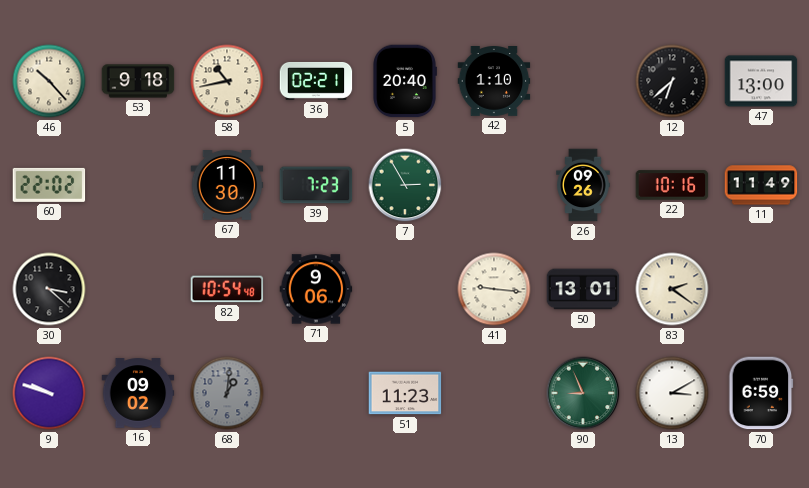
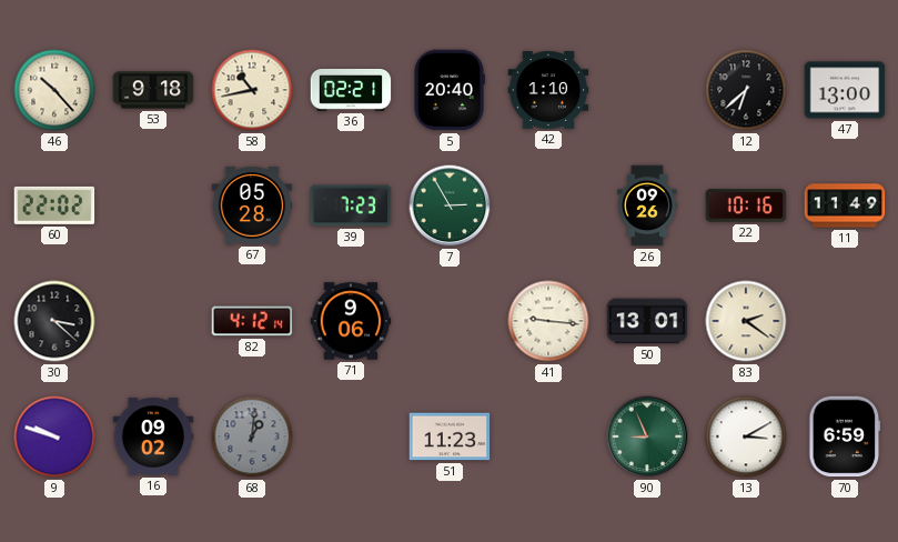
67: 11:30 -> 05:28 (252, 207)
82: 10:54 -> 4:12 (252, 321)
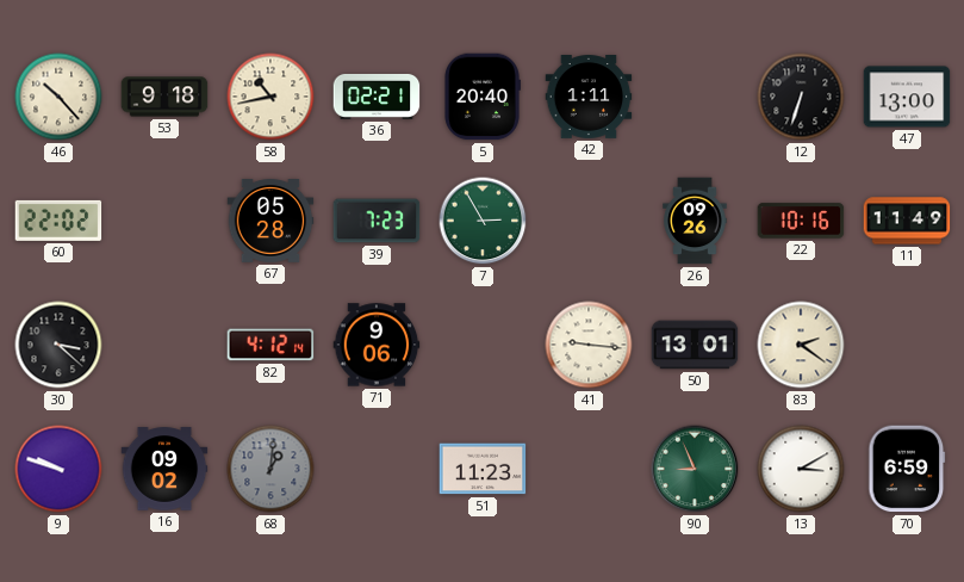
42: 1:10 -> 1:11 (589, 98)
12: 6:38 -> 6:33 (801, 97)
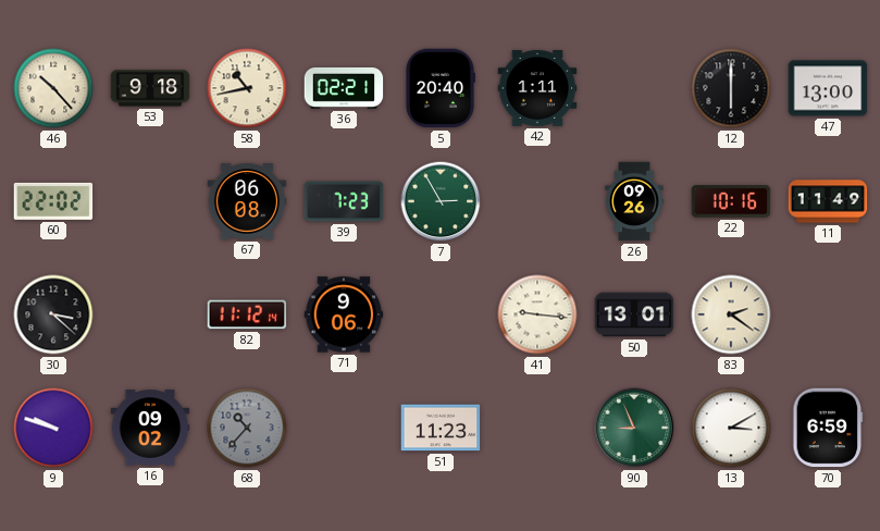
12: 6:33 -> 6:00 (731, 88)
67: 05:28 -> 06:08 (247, 202)
82: 4:12 -> 11:12 (247, 314)
68: 1:01 -> 10:37 (247, 428)
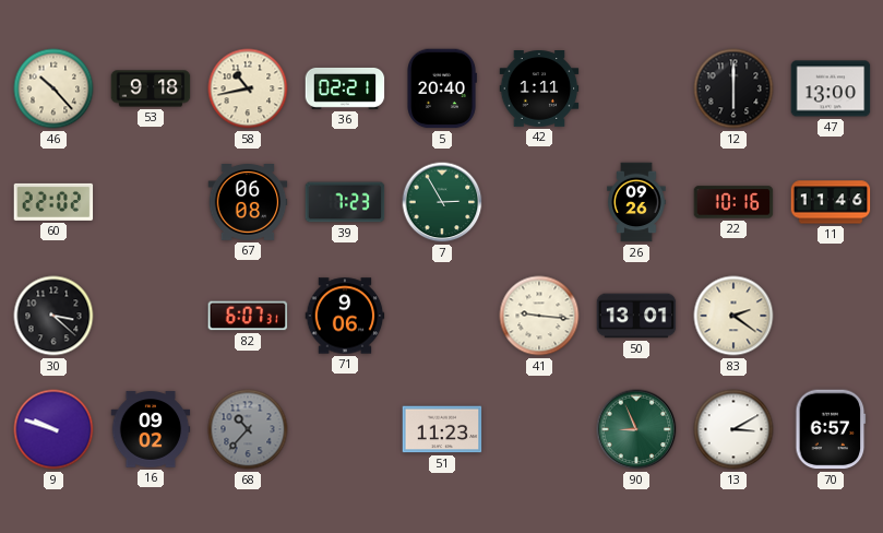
11: 11:49 -> 11:46 (831, 202)
82: 11:12 -> 6:07 (248, 316)
70: 6:59 -> 6:57 (831, 429)
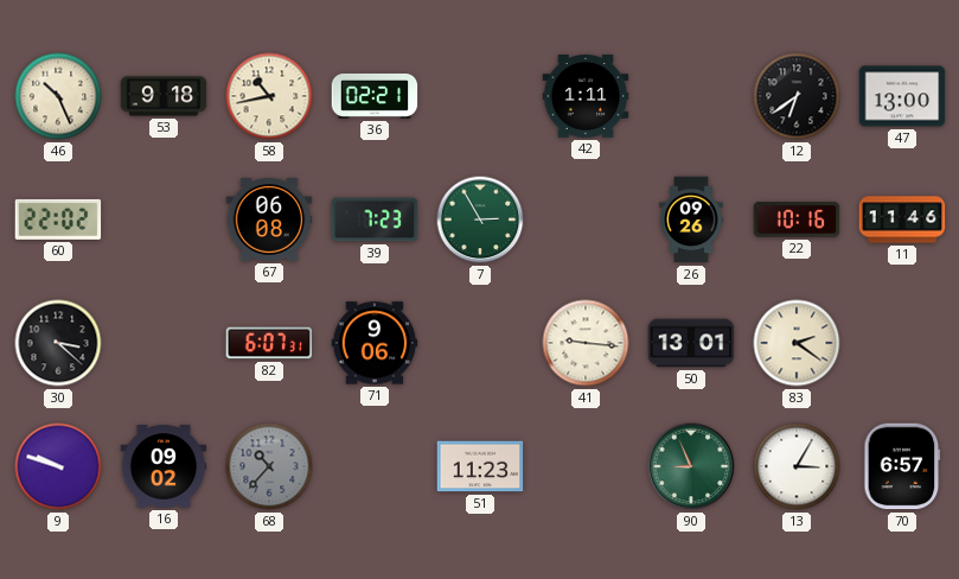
46: 10:23 -> 10:26 (58, 96)
5: 20:40 -> none (442, 88)
12: 6:00 -> 6:39 (797, 96)
13: 3:10 -> 3:05 (797, 466)
